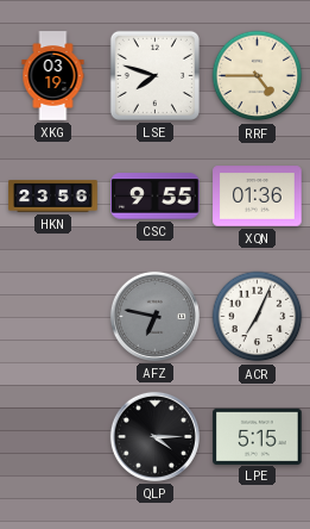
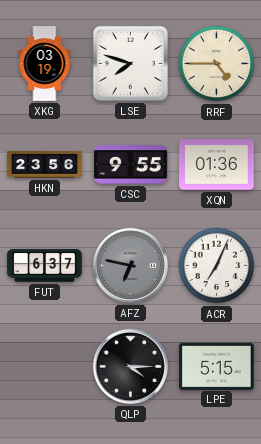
FUT: none -> 6:37 (45, 266)
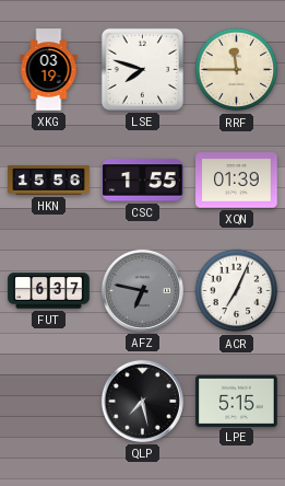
RRF: 4:45 -> 11:45 (237, 70)
HKN: 23:56 -> 15:56 (49, 181)
CSC: 9:55 -> 1:55 (143, 181)
XQN: 01:36 -> 01:39 (237, 181)
QLP: 4:15 -> 7:28 (142, 401)
